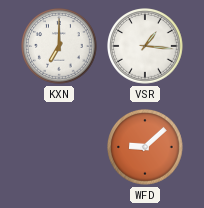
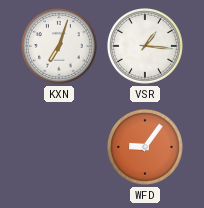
KXN: 7:00 -> 7:03 (60, 47)
WFD: 9:08 -> 9:06 (146, 148)
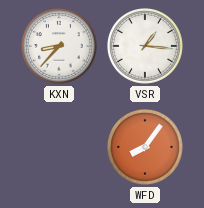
KXN: 7:03 -> 8:37 (60, 47)
WFD: 9:06 -> 8:06 (146, 148)
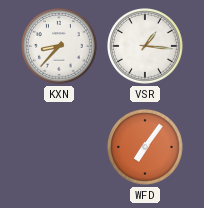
WFD: 8:06 -> 7:06 (146, 148)
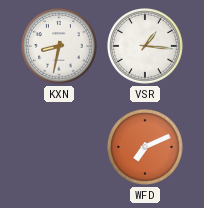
KXN: 8:37 -> 8:32 (60, 47)
WFD: 7:06 -> 7:11 (146, 148)
